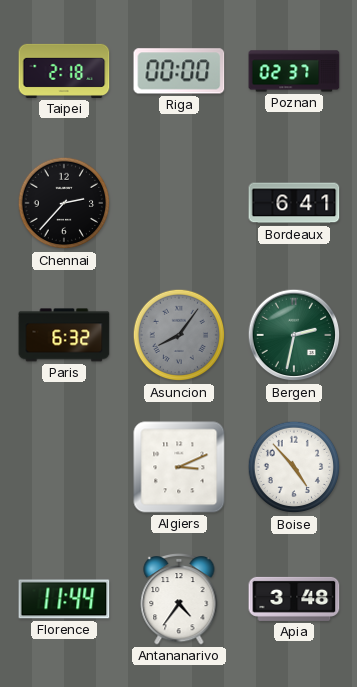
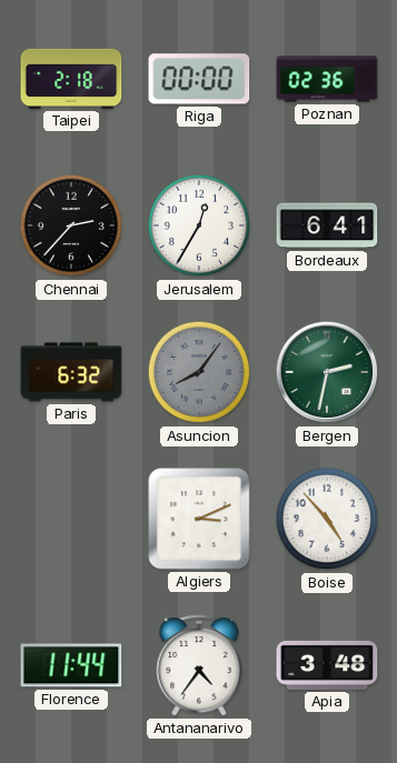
Poznan: 02:37 -> 02:36 (327, 79)
Jerusalem: none -> 12:35 (199, 225)
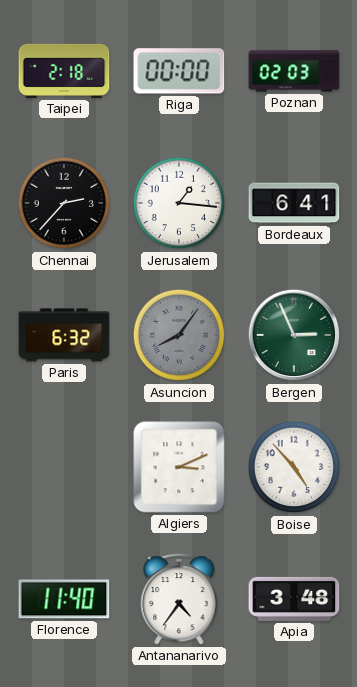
Poznan: 02:36 -> 02:03 (294, 71)
Jerusalem: 12:35 -> 1:16 (179, 203)
Bergen: 2:32 -> 2:56 (294, 335)
Florence: 11:44 -> 11:40 (64, 599)
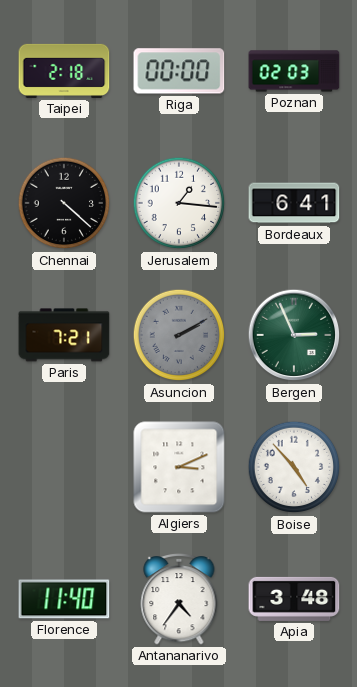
Chennai: 2:37 -> 4:22 (64, 203)
Paris: 6:32 -> 7:21 (64, 335)
Asuncion: 8:06 -> 2:10 (179, 335)
